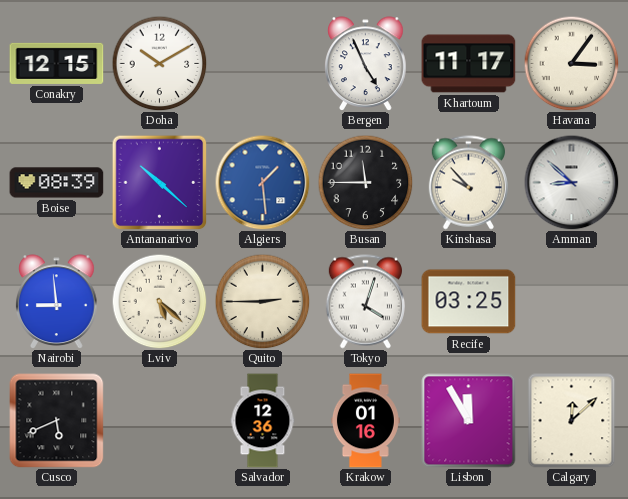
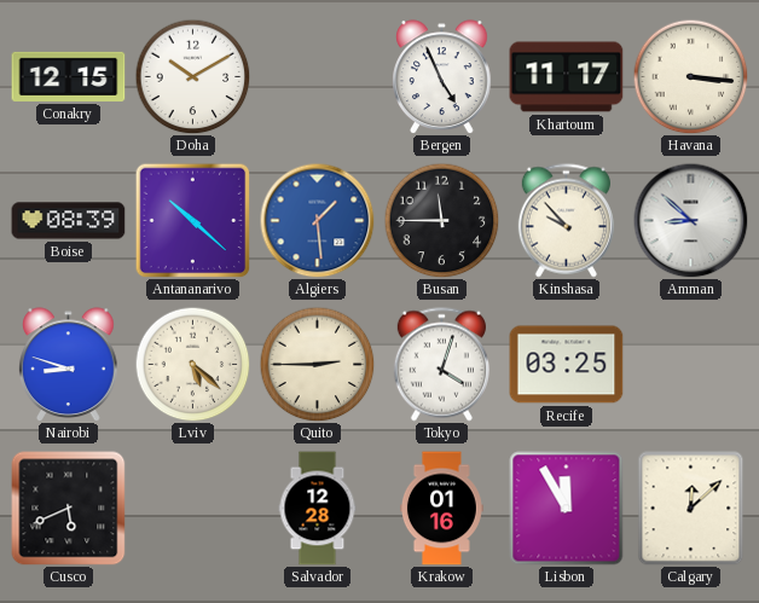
Havana: 3:06 -> 3:16 (690, 76)
Nairobi: 8:59 -> 8:48 (69, 364)
Salvador: 12:36 -> 12:28 (318, 509)
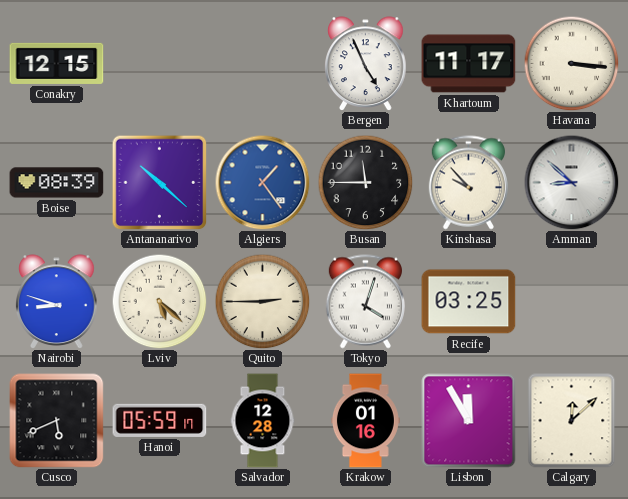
Doha: 10:10 -> none (192, 76)
Algiers: 1:29 -> 1:24 (262, 182)
Hanoi: none -> 05:59 (160, 420)
